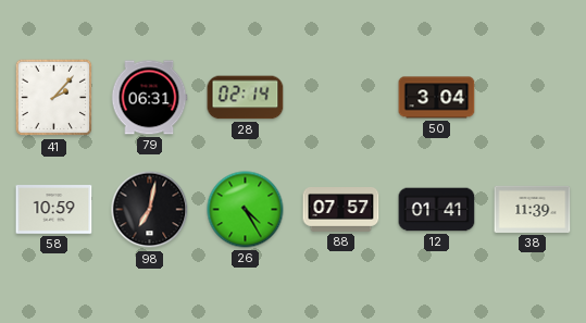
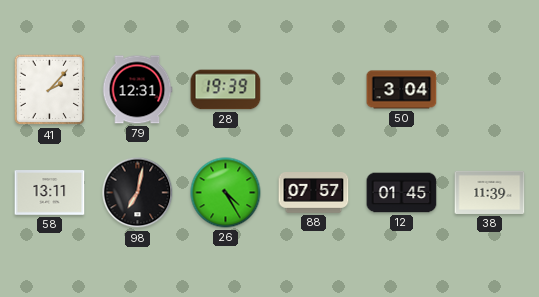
79: 06:31 -> 12:31 (137, 90)
28: 02:14 -> 19:39 (226, 90)
58: 10:59 -> 13:11 (50, 193)
12: 01:41 -> 01:45 (402, 193)
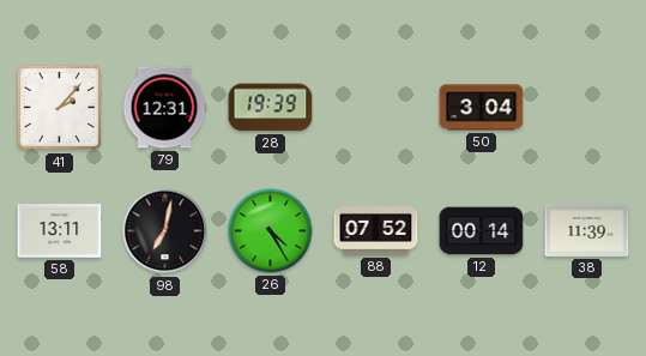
88: 07:57 -> 07:52 (376, 231)
12: 01:45 -> 00:14 (482, 231)
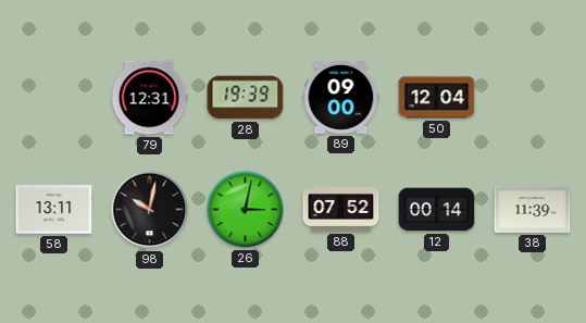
41: 2:07 -> none (60, 108)
89: none -> 09:00 (341, 98)
50: 3:04 -> 12:04 (437, 98)
98: 7:02 -> 10:02 (150, 210)
26: 4:25 -> 3:02 (246, 210)
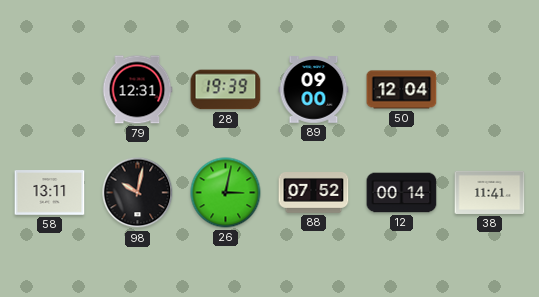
38: 11:39 -> 11:41 (490, 192)
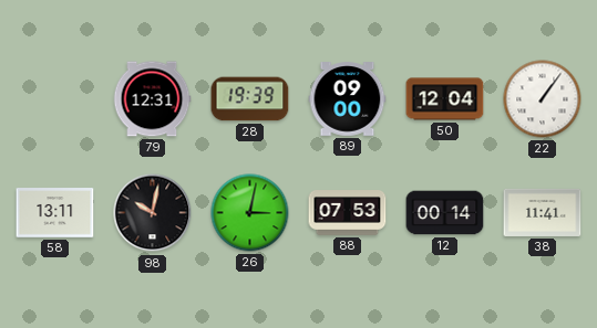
22: none -> 1:06 (543, 99)
88: 07:52 -> 07:53 (348, 213)
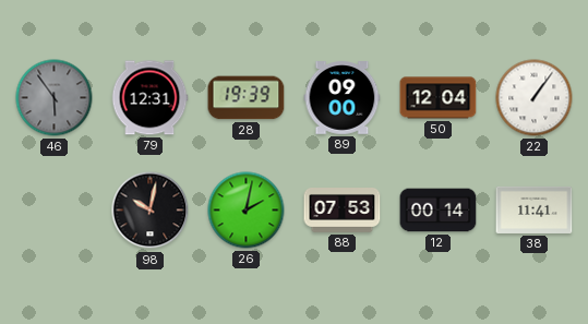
46: none -> 5:54 (55, 98)
58: 13:11 -> none (55, 213)
26: 3:02 -> 2:02 (247, 211)
